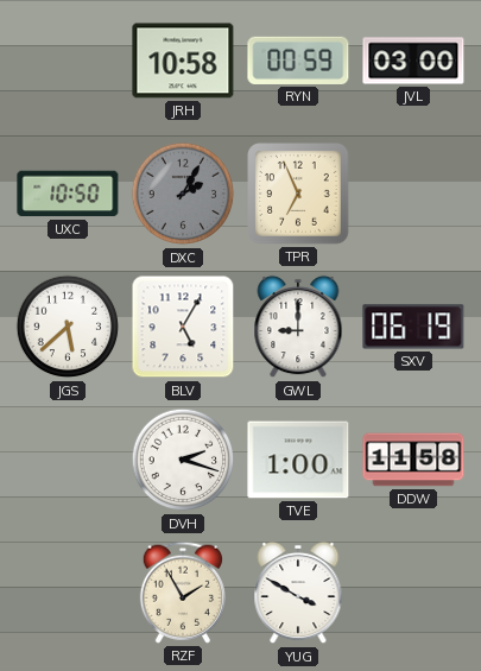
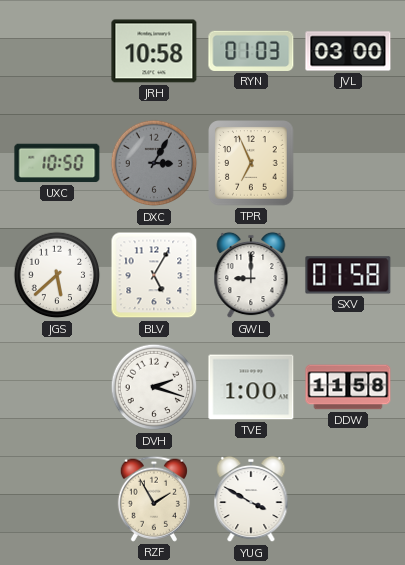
RYN: 00:59 -> 01:03 (251, 51)
DXC: 2:05 -> 3:05 (154, 163)
SXV: 06:19 -> 01:58 (348, 275)
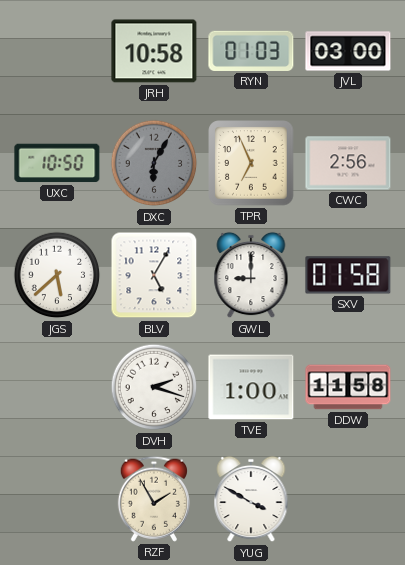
DXC: 3:05 -> 6:05 (154, 163)
CWC: none -> 2:56 (348, 163)
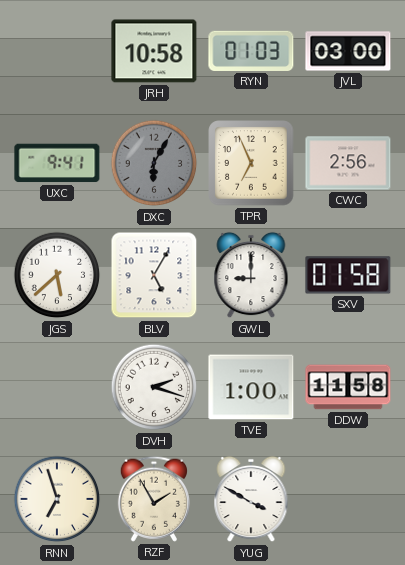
UXC: 10:50 -> 9:41 (57, 163)
RNN: none -> 6:57 (57, 499)
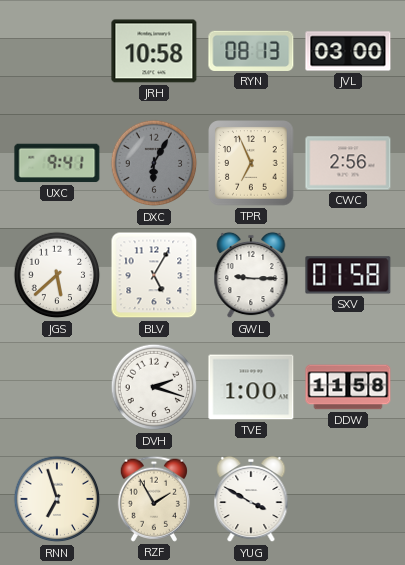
RYN: 01:03 -> 08:13 (251, 51)
GWL: 9:00 -> 9:15 (251, 275)
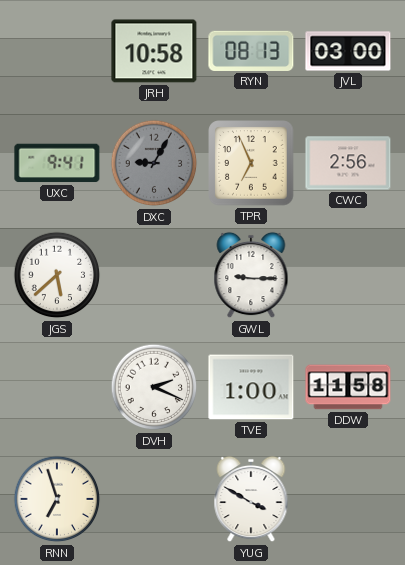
DXC: 6:05 -> 9:05 (154, 163)
BLV: 5:05 -> none (154, 275)
SXV: 01:58 -> none (348, 275)
DVH: 2:18 -> 2:19 (154, 387)
RZF: 1:55 -> none (154, 499)
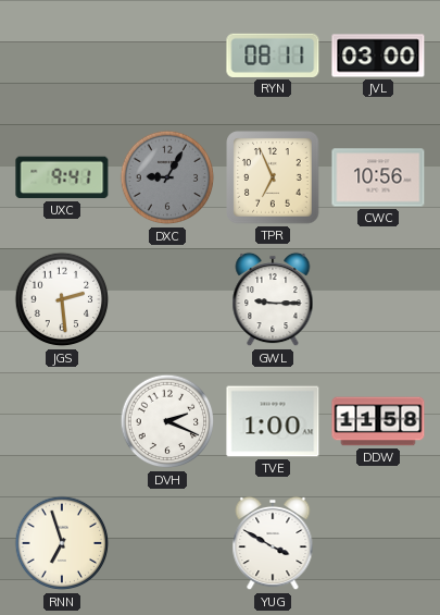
JRH: 10:58 -> none (154, 51)
RYN: 08:13 -> 08:11 (273, 56)
CWC: 2:56 -> 10:56 (378, 177)
JGS: 5:38 -> 2:29 (62, 299)
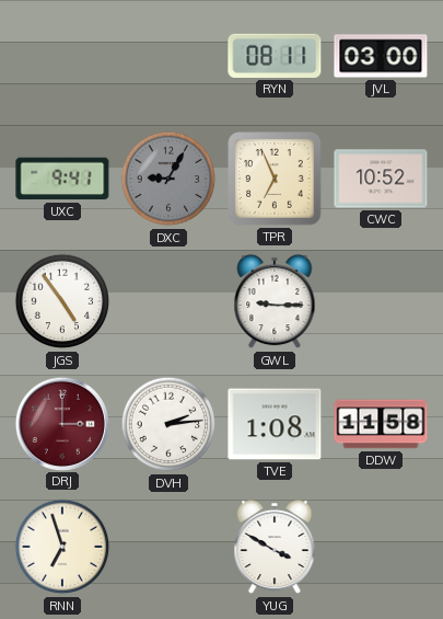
CWC: 10:56 -> 10:52 (381, 179)
JGS: 2:29 -> 4:54 (62, 301)
DRJ: none -> 3:00 (61, 423)
DVH: 2:19 -> 2:14 (168, 424)
TVE: 1:00 -> 1:08 (275, 424)
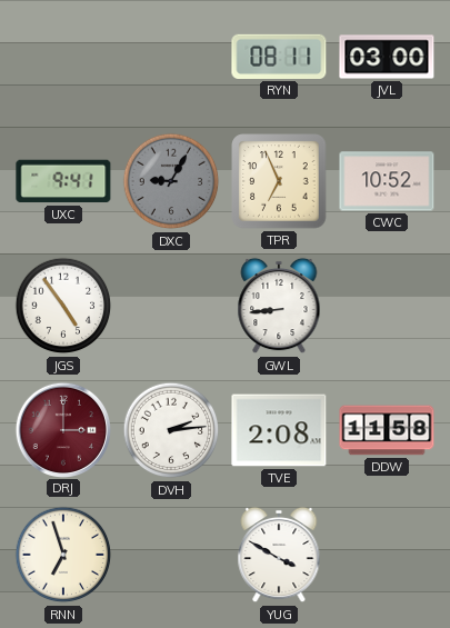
GWL: 9:15 -> 8:44 (279, 306)
TVE: 1:08 -> 2:08 (279, 430)
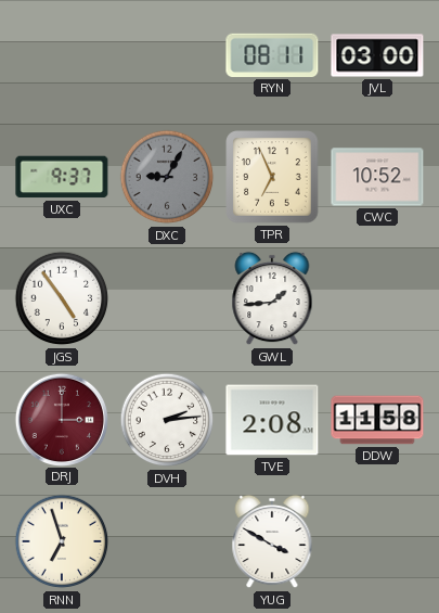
UXC: 9:41 -> 9:37 (62, 177)
GWL: 8:44 -> 1:44 (272, 298)
